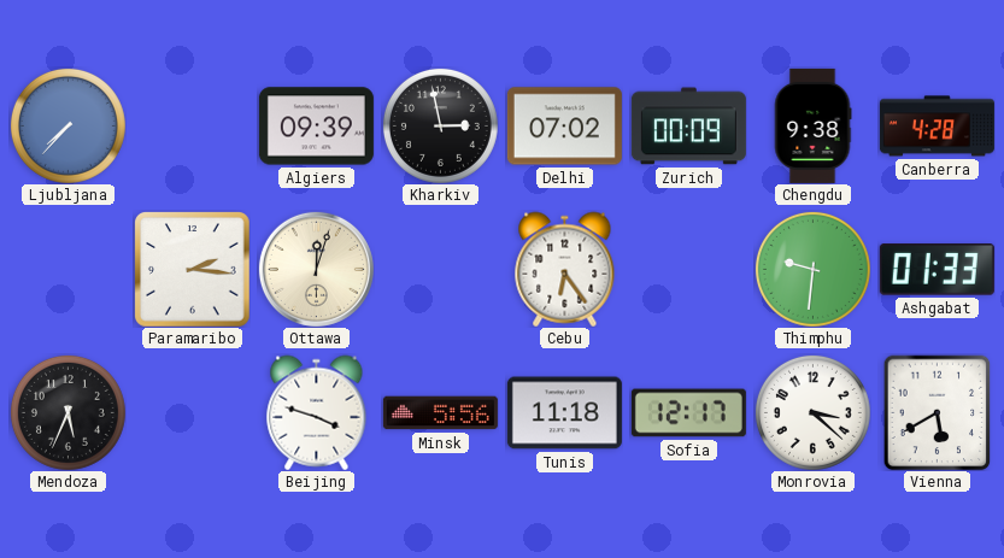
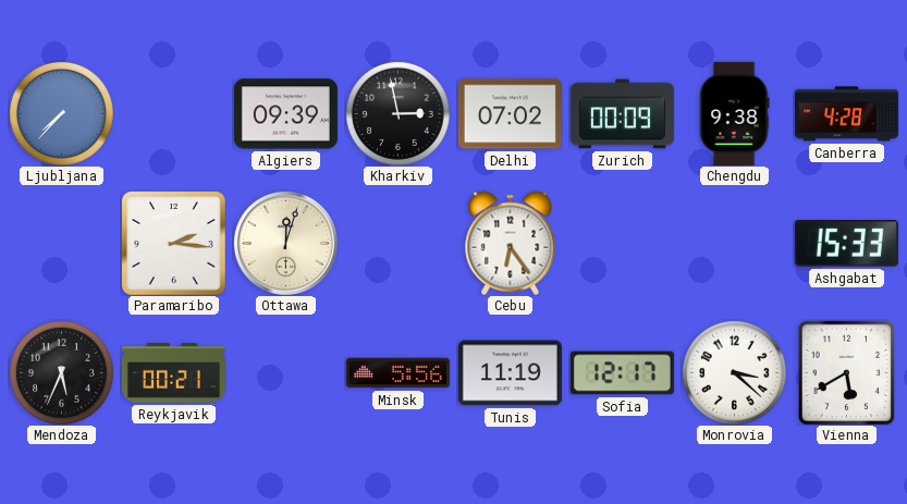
Thimphu: 9:31 -> none (812, 269)
Ashgabat: 01:33 -> 15:33 (846, 244)
Reykjavik: none -> 00:21 (173, 373)
Beijing: 3:48 -> none (317, 412)
Tunis: 11:18 -> 11:19 (510, 373)
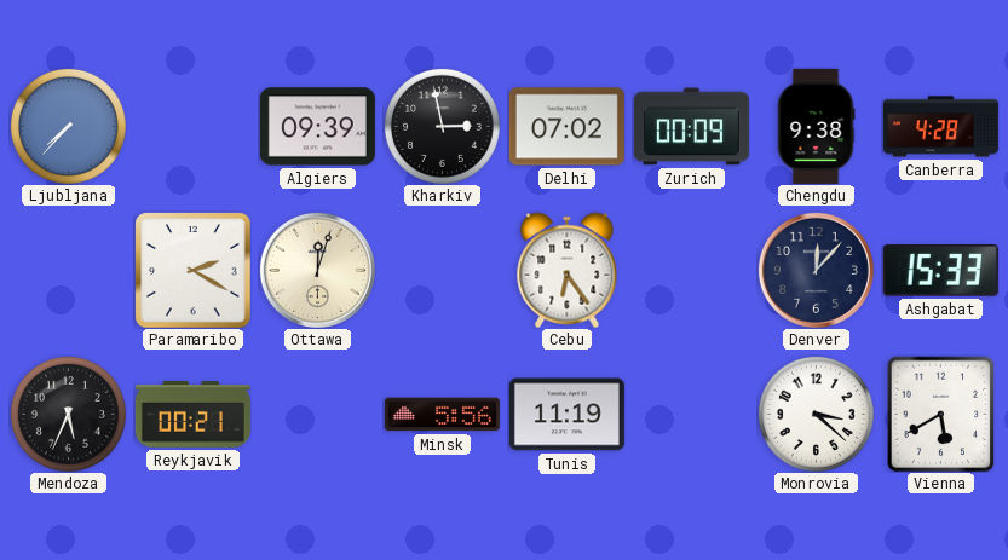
Paramaribo: 2:16 -> 2:20 (194, 271)
Denver: none -> 12:07 (816, 270)
Sofia: 12:17 -> none (622, 373)
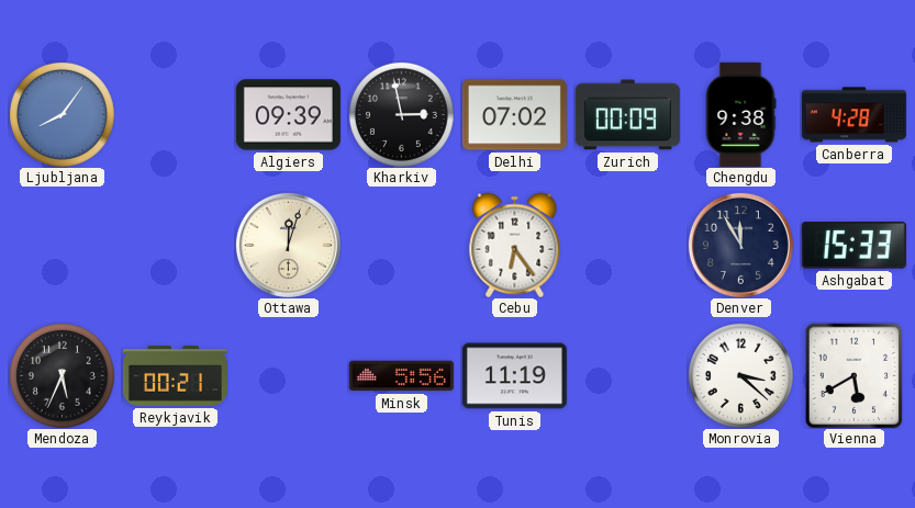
Ljubljana: 7:37 -> 8:06 (62, 114)
Paramaribo: 2:20 -> none (194, 271)
Denver: 12:07 -> 11:55 (740, 245)
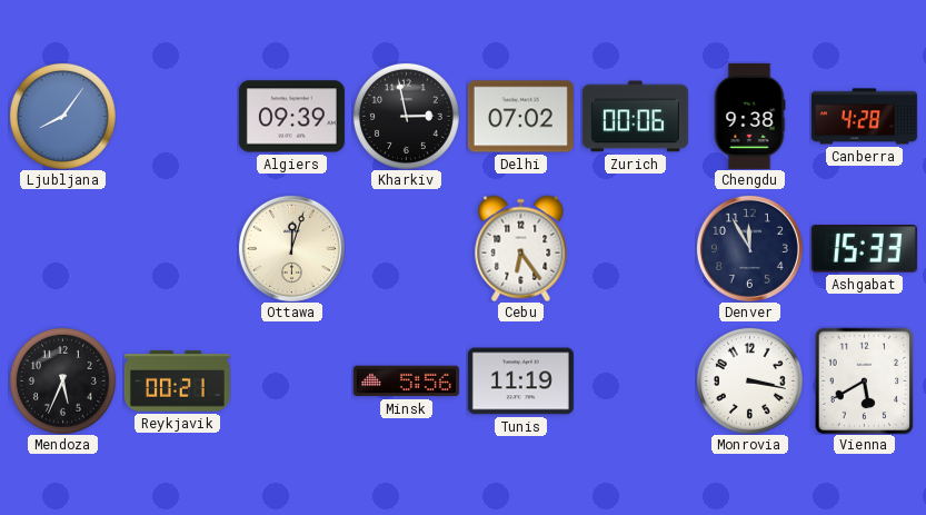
Zurich: 00:09 -> 00:06 (635, 117)
Monrovia: 3:22 -> 3:17 (749, 380)
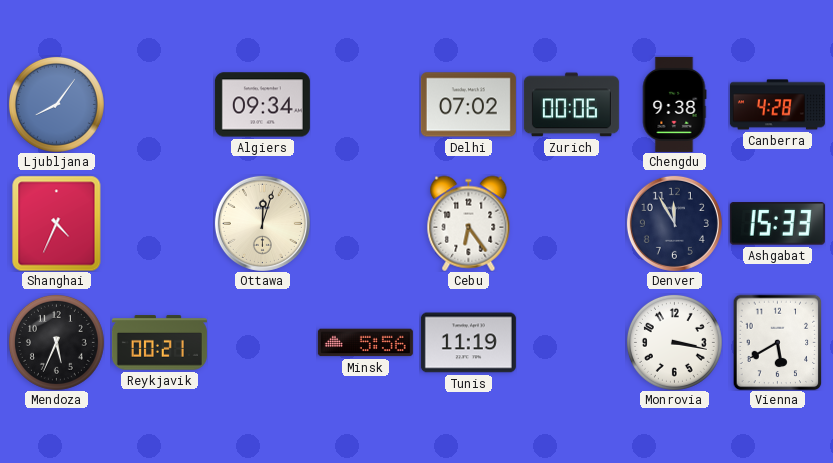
Algiers: 09:39 -> 09:34 (262, 105)
Kharkiv: 2:58 -> none (406, 116)
Shanghai: none -> 4:34 (57, 223)
